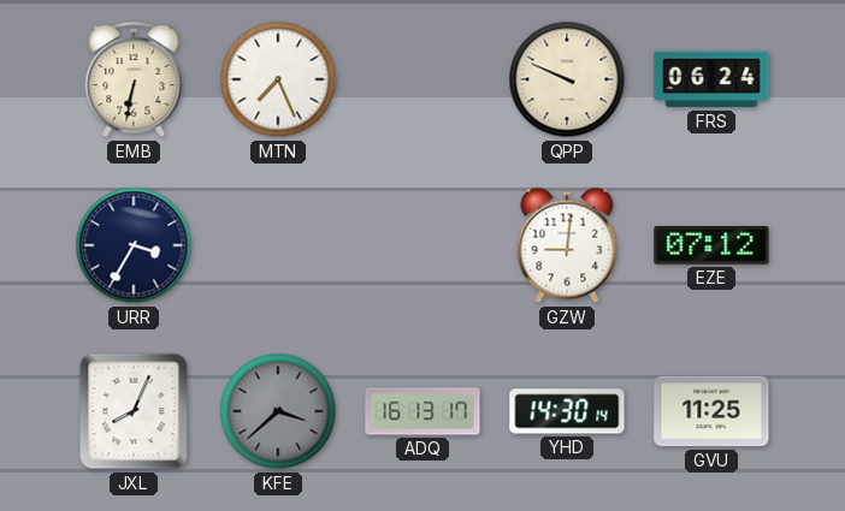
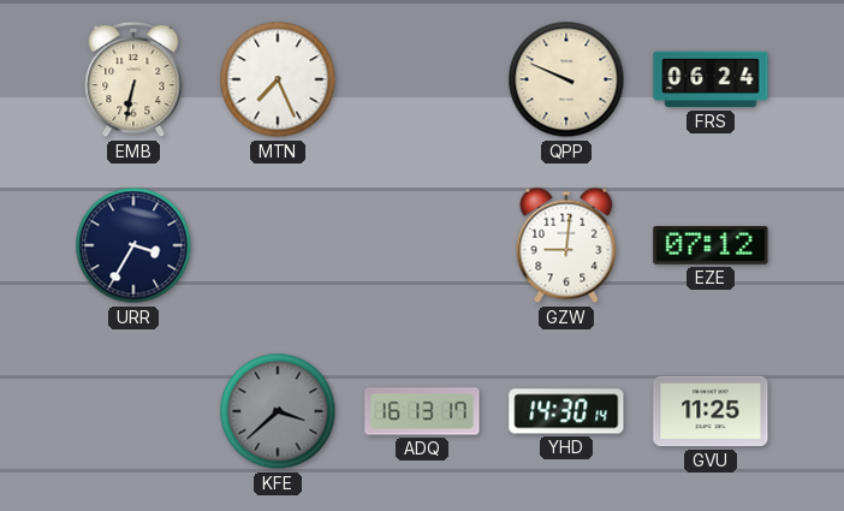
JXL: 8:04 -> none (134, 411)
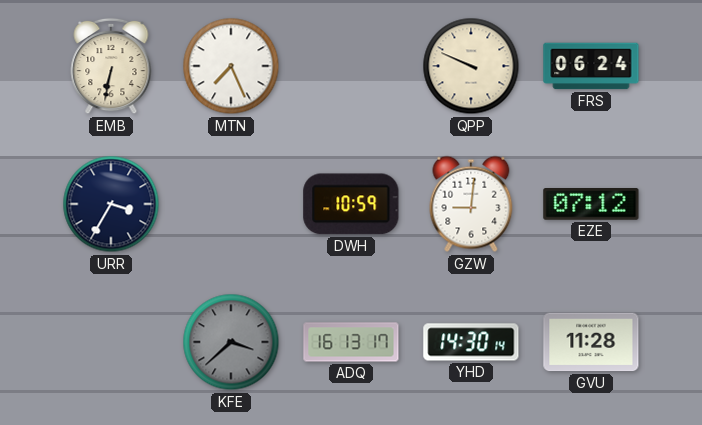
DWH: none -> 10:59 (351, 204)
GVU: 11:25 -> 11:28 (591, 342)
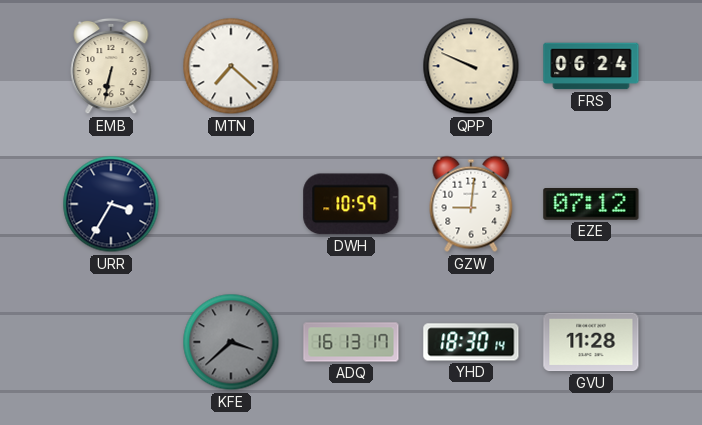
MTN: 7:26 -> 7:22 (231, 66)
YHD: 14:30 -> 18:30 (471, 342)
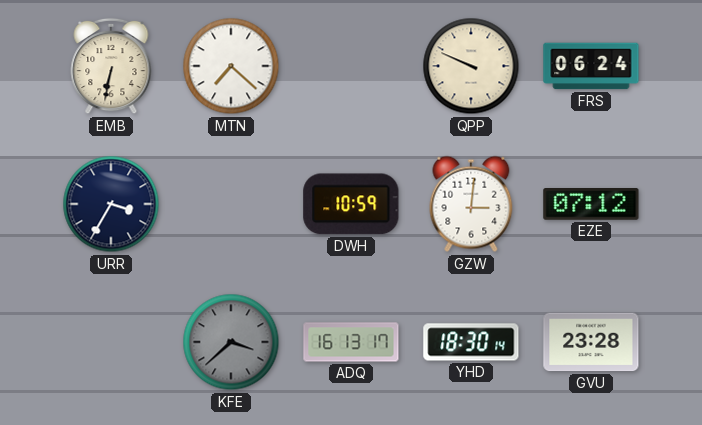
GZW: 9:01 -> 3:01 (471, 204)
GVU: 11:28 -> 23:28 (591, 342)
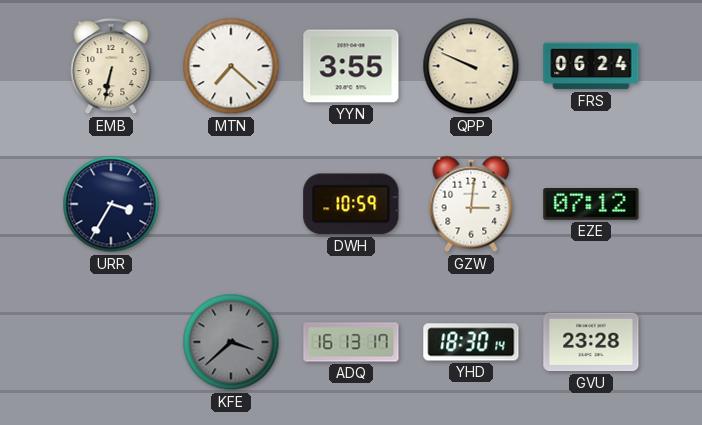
YYN: none -> 3:55 (351, 66)
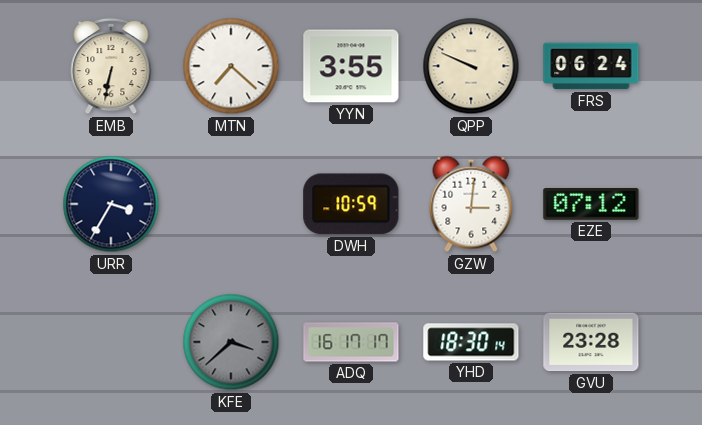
ADQ: 16:13 -> 16:17 (351, 342)
